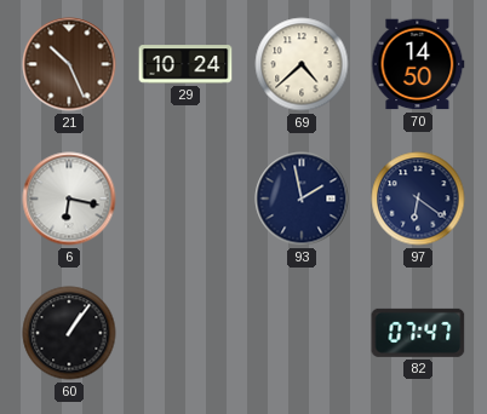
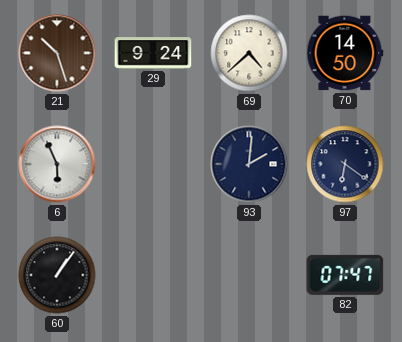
21: 10:26 -> 10:27 (57, 53)
29: 10:24 -> 9:24 (153, 53)
6: 6:17 -> 5:56 (57, 164)
93: 1:58 -> 2:01 (249, 164)
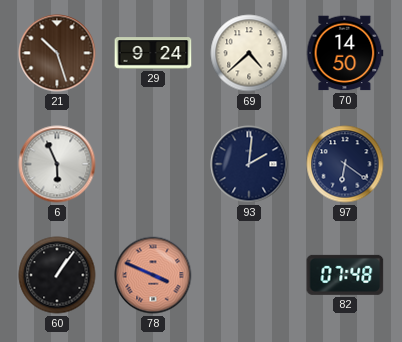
78: none -> 3:49 (153, 275)
82: 07:47 -> 07:48 (345, 275)
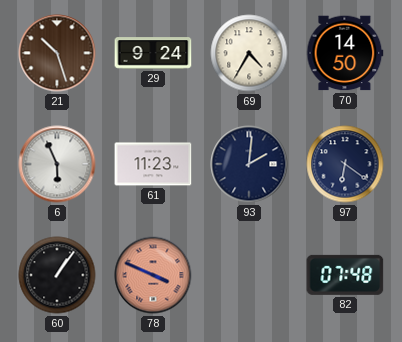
69: 4:38 -> 4:35 (249, 53)
61: none -> 11:23 (153, 164)
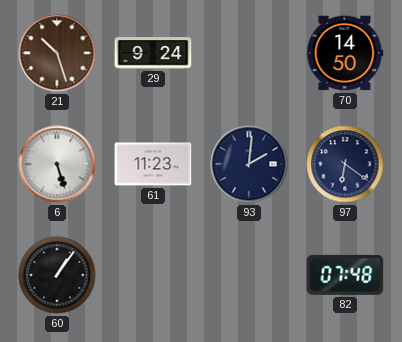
69: 4:35 -> none (249, 53)
6: 5:56 -> 5:27 (57, 164)
78: 3:49 -> none (153, 275)
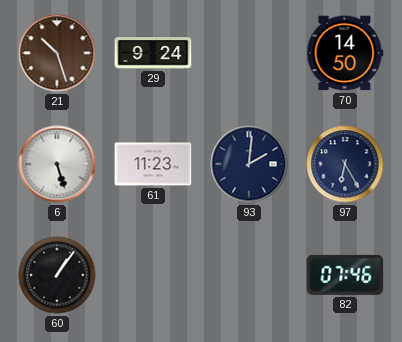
97: 6:21 -> 6:25 (345, 164)
82: 07:48 -> 07:46 (345, 275)
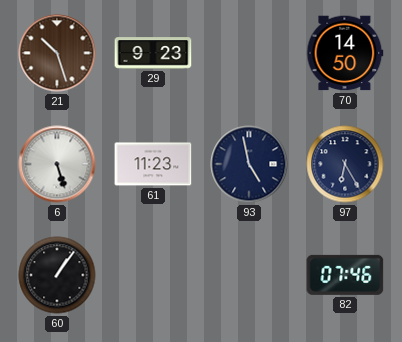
29: 9:24 -> 9:23 (153, 53)
93: 2:01 -> 4:58 (249, 164)
